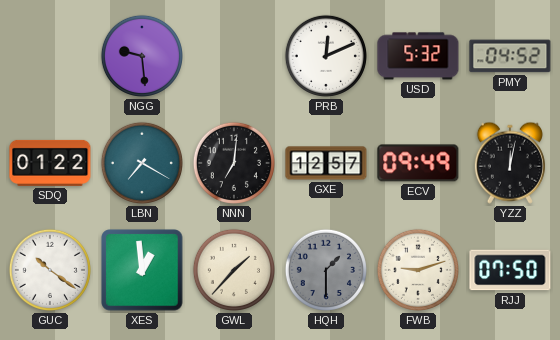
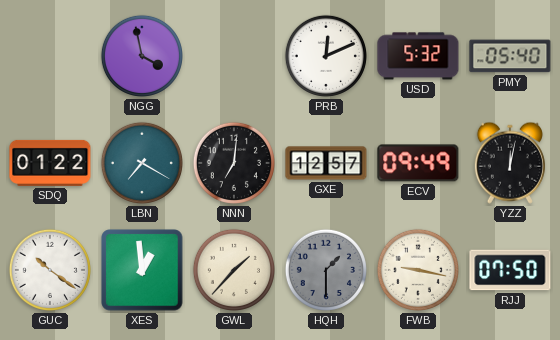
NGG: 9:29 -> 3:58 (142, 56)
PMY: 04:52 -> 05:40 (510, 56)
FWB: 9:12 -> 9:17 (418, 270)
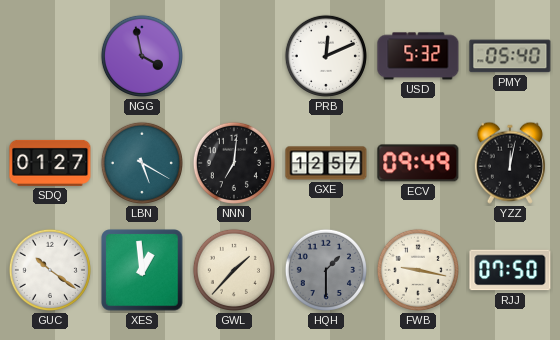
SDQ: 01:22 -> 01:27 (50, 163)
LBN: 7:20 -> 5:20 (142, 163)
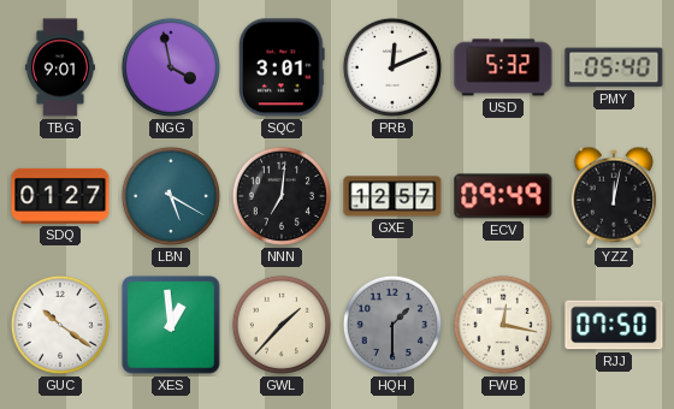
TBG: none -> 9:01 (60, 67)
SQC: none -> 3:01 (282, 67)
FWB: 9:17 -> 12:17 (503, 325)
